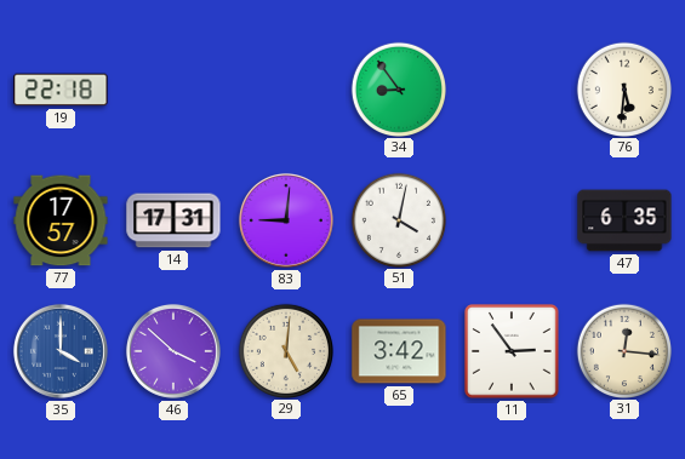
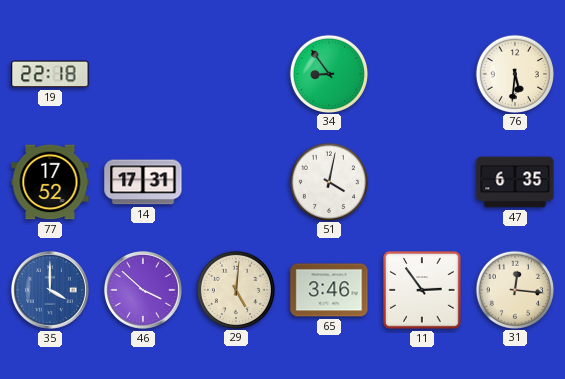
77: 17:57 -> 17:52 (50, 182)
83: 9:01 -> none (286, 220)
65: 3:42 -> 3:46 (329, 290)
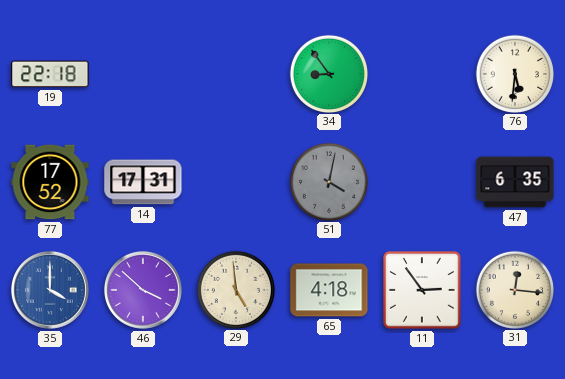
51 dial: white -> grey (328, 181)
29: 5:01 -> 4:59 (235, 289)
65: 3:46 -> 4:18 (329, 290)
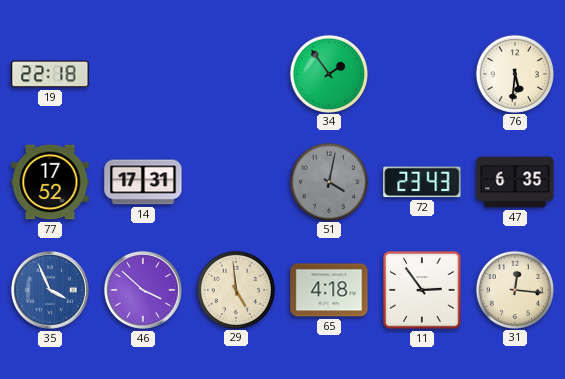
34: 8:54 -> 1:54 (328, 73)
72: none -> 23:43 (422, 182)
35: 4:00 -> 3:56 (50, 290)
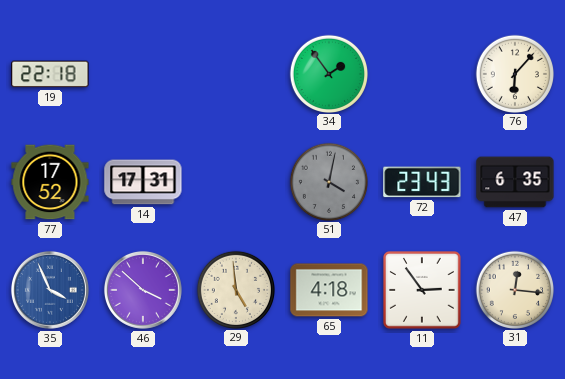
76: 5:31 -> 6:07 (514, 73)
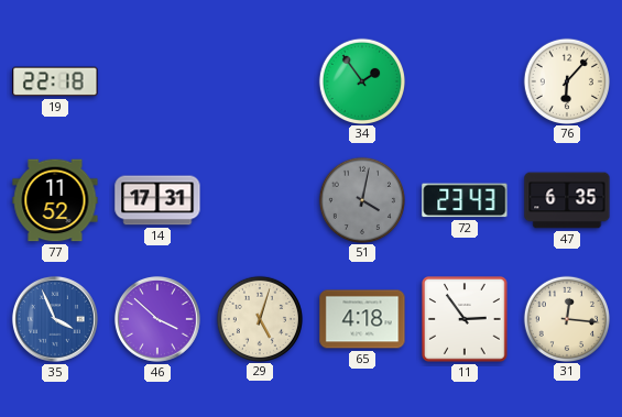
77: 17:52 -> 11:52 (55, 200)
29: 4:59 -> 5:03 (259, 318)
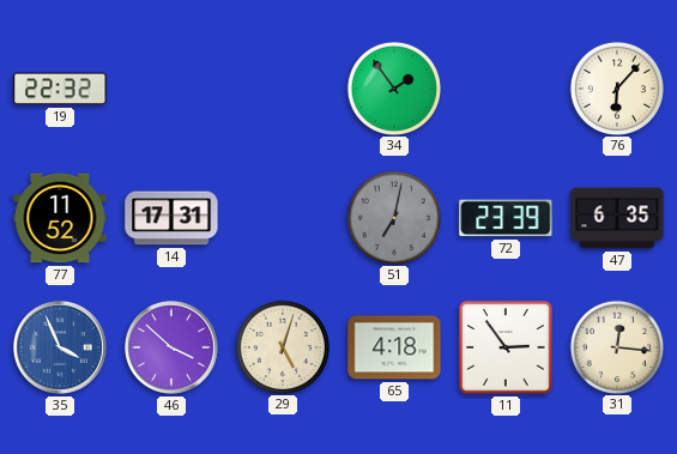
19: 22:18 -> 22:32 (60, 89)
51: 4:02 -> 7:02 (393, 217)
72: 23:43 -> 23:39 (506, 218)
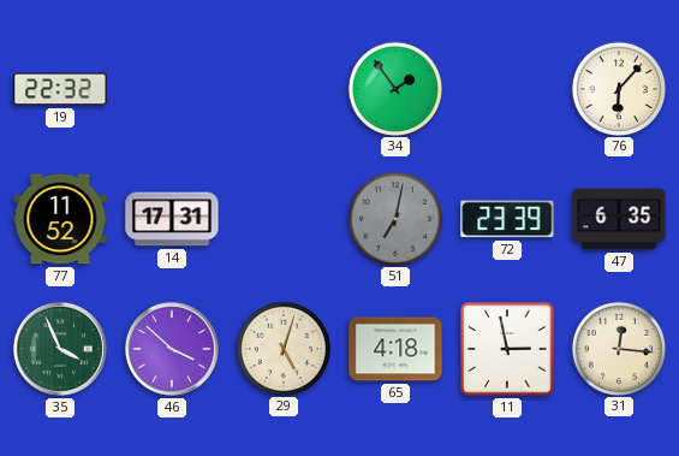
35 dial: blue -> green (60, 349)
11: 2:54 -> 2:58 (507, 349)
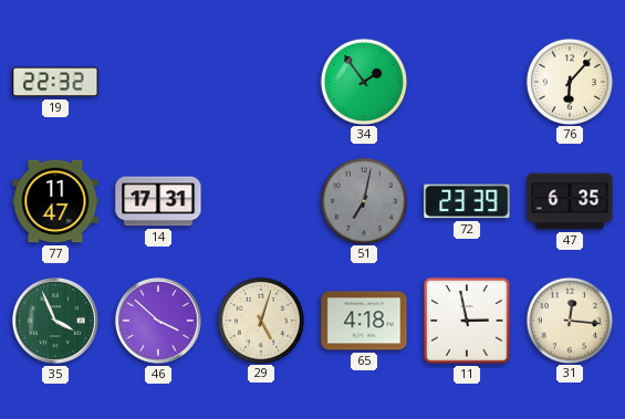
77: 11:52 -> 11:47 (55, 201)
